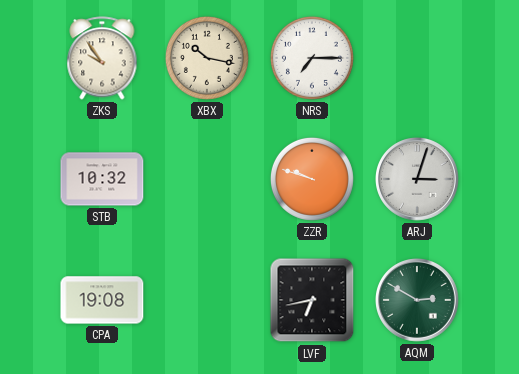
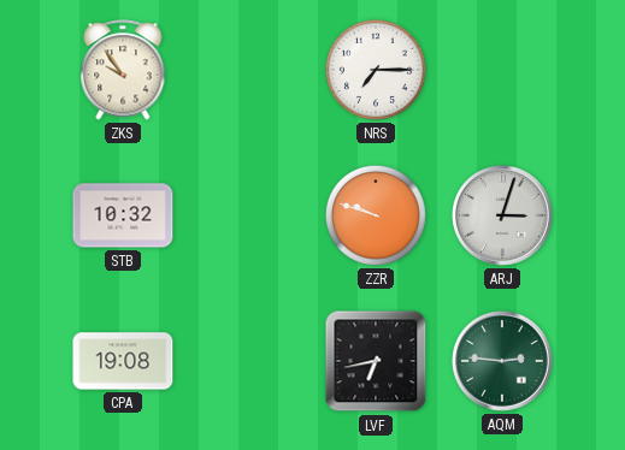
XBX: 10:17 -> none (207, 58)
AQM: 2:50 -> 2:46 (503, 362)
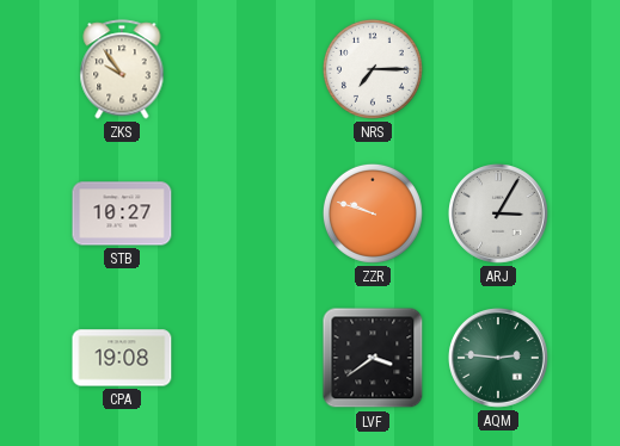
STB: 10:32 -> 10:27 (122, 213)
ARJ: 3:03 -> 3:05 (499, 215)
LVF: 6:43 -> 3:39 (373, 358)
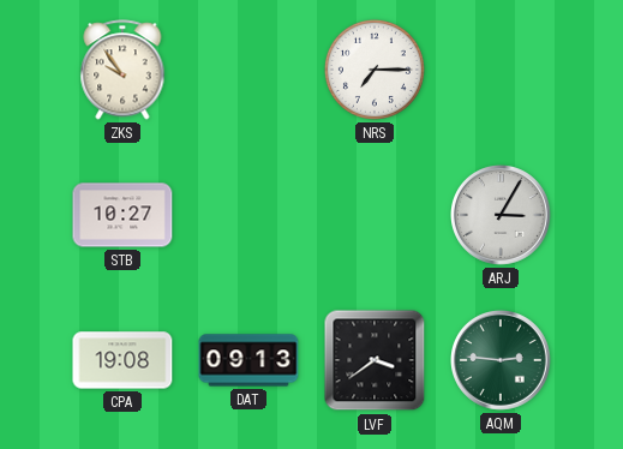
ZZR: 9:48 -> none (373, 213)
DAT: none -> 09:13 (248, 360)
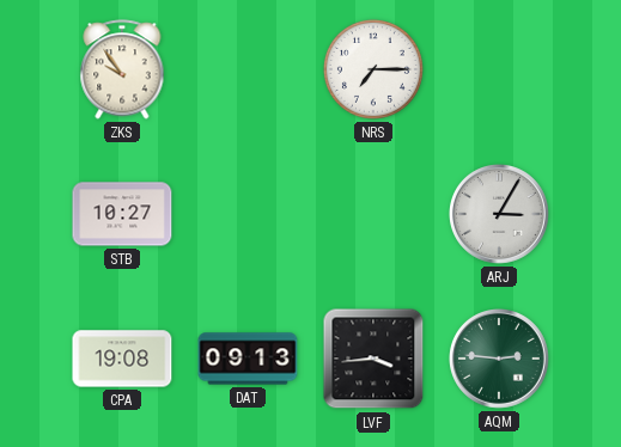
LVF: 3:39 -> 3:44 (373, 359)
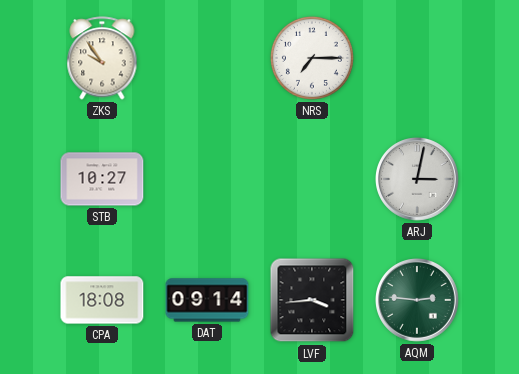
ARJ: 3:05 -> 3:02 (418, 180)
CPA: 19:08 -> 18:08 (102, 300)
DAT: 09:13 -> 09:14 (207, 300)
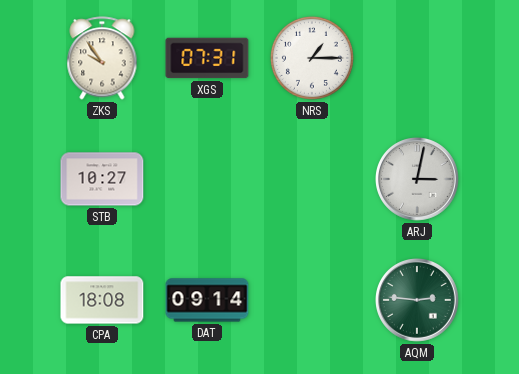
XGS: none -> 07:31 (207, 58)
NRS: 7:15 -> 1:15 (312, 58)
LVF: 3:44 -> none (312, 300)
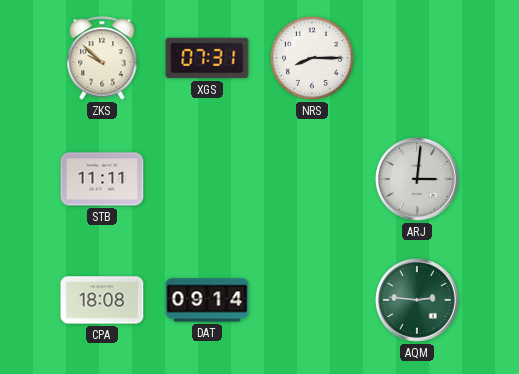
ZKS: 9:54 -> 9:52 (102, 58)
NRS: 1:15 -> 8:15 (312, 58)
STB: 10:27 -> 11:11 (102, 179)
ARJ: 3:02 -> 3:01 (418, 180)
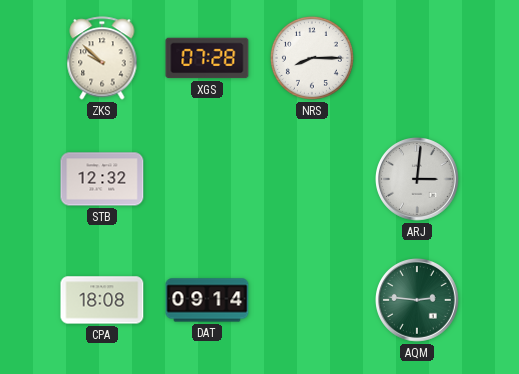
XGS: 07:31 -> 07:28 (207, 58)
STB: 11:11 -> 12:32 (102, 179)
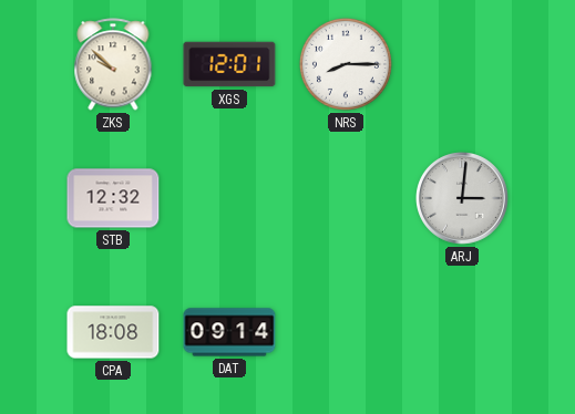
XGS: 07:28 -> 12:01 (229, 64)
AQM: 2:46 -> none (418, 301)
